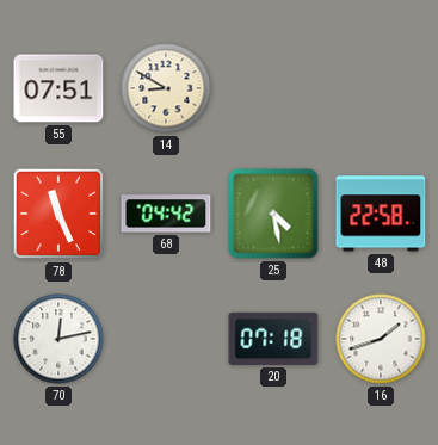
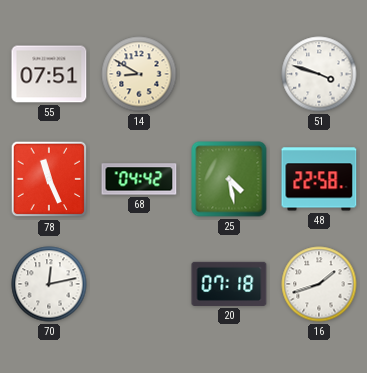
51: none -> 3:48 (319, 74)
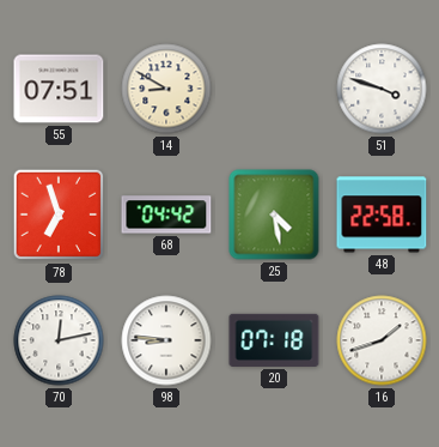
78: 11:26 -> 6:57 (59, 215)
98: none -> 8:46 (166, 340)
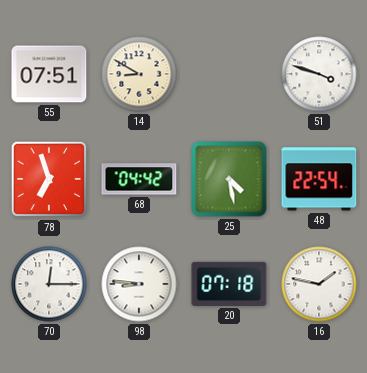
48: 22:58 -> 22:54 (319, 179)
70: 12:13 -> 12:15 (49, 284)
16: 1:42 -> 1:47 (319, 284)
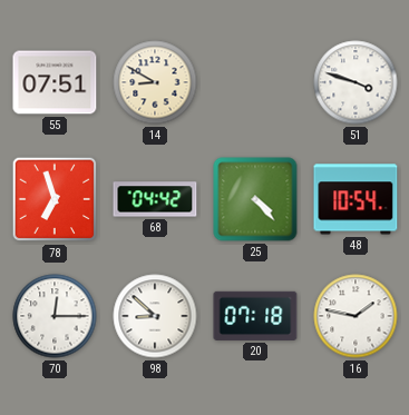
25: 4:28 -> 4:23 (255, 199)
48: 22:54 -> 10:54 (356, 199)
98: 8:46 -> 8:52 (155, 316)
